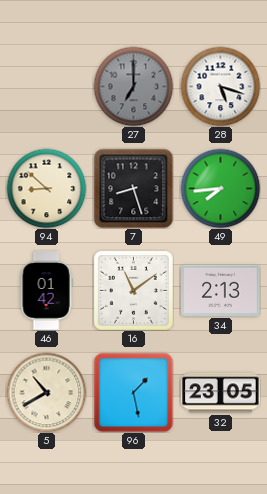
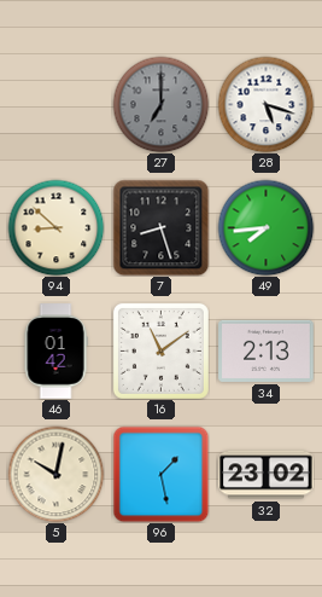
5: 10:40 -> 10:02 (55, 474)
32: 23:05 -> 23:02 (267, 475)
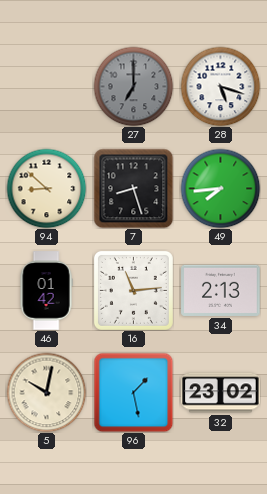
16: 11:09 -> 11:14 (133, 290)
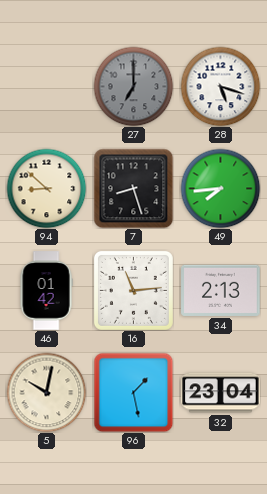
32: 23:02 -> 23:04 (221, 393)
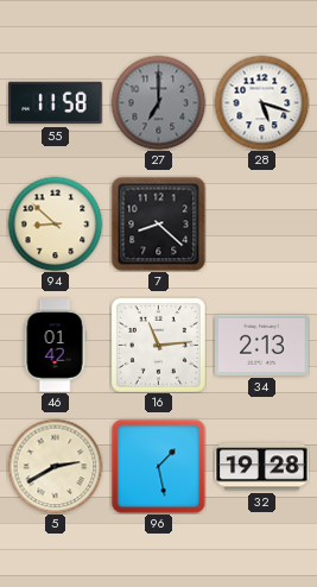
55: none -> 11:58 (56, 103)
7: 8:27 -> 8:22 (158, 223)
49: 7:44 -> none (220, 188)
5: 10:02 -> 2:40 (55, 466)
32: 23:04 -> 19:28 (262, 467)
